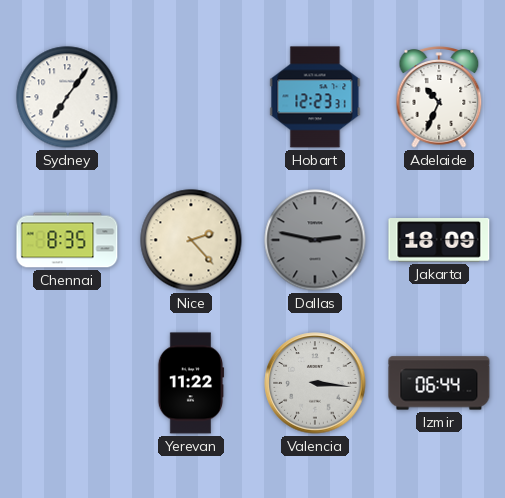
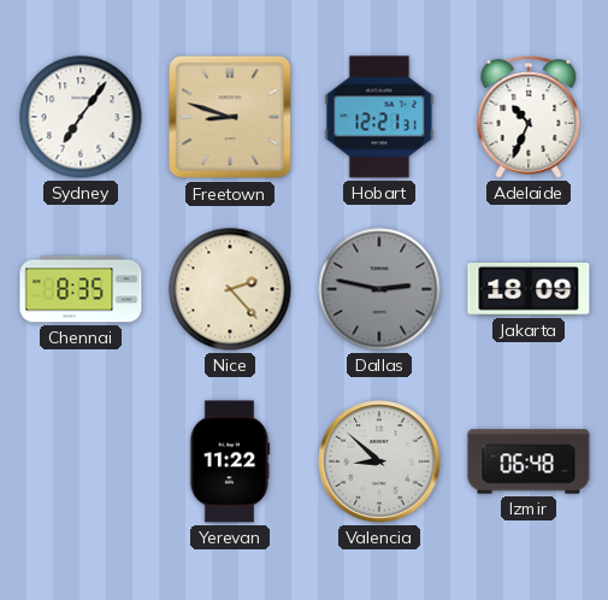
Freetown: none -> 8:48 (230, 117)
Hobart: 12:23 -> 12:21 (379, 117)
Valencia: 3:16 -> 8:52 (379, 461)
Izmir: 06:44 -> 06:48 (529, 461)
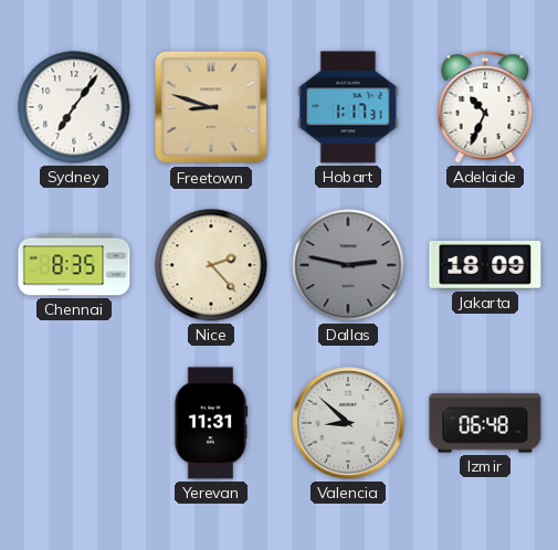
Hobart: 12:21 -> 1:17 (348, 107)
Yerevan: 11:22 -> 11:31 (211, 423)
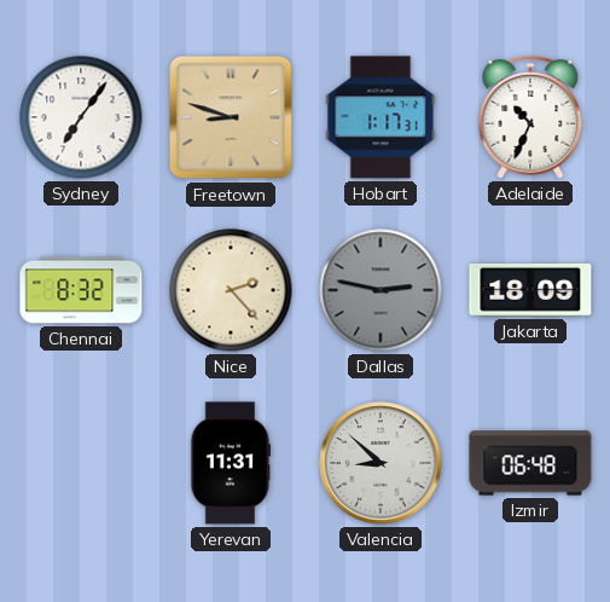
Chennai: 8:35 -> 8:32 (81, 290)
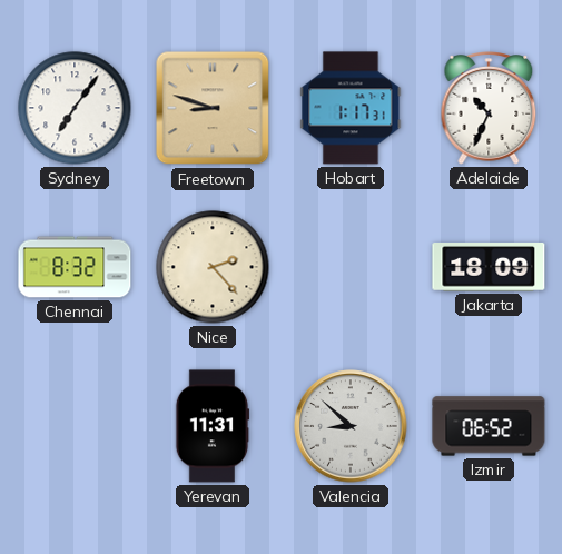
Dallas: 2:47 -> none (380, 290)
Izmir: 06:48 -> 06:52 (489, 426)
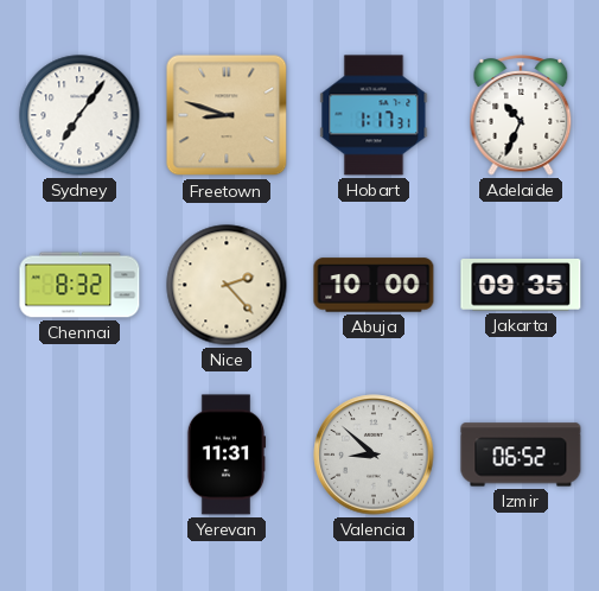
Abuja: none -> 10:00 (374, 285)
Jakarta: 18:09 -> 09:35 (521, 286)
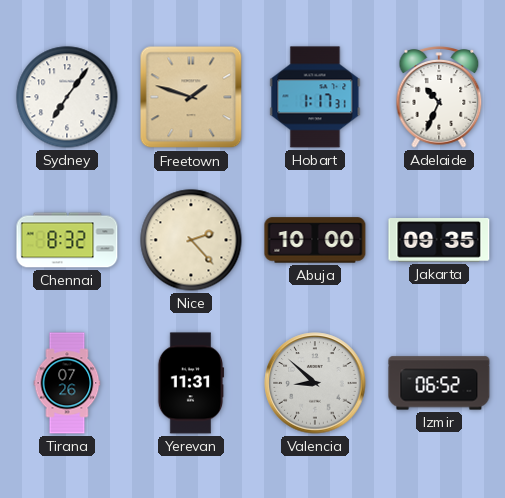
Freetown: 8:48 -> 1:48 (191, 97)
Tirana: none -> 07:26 (67, 383)
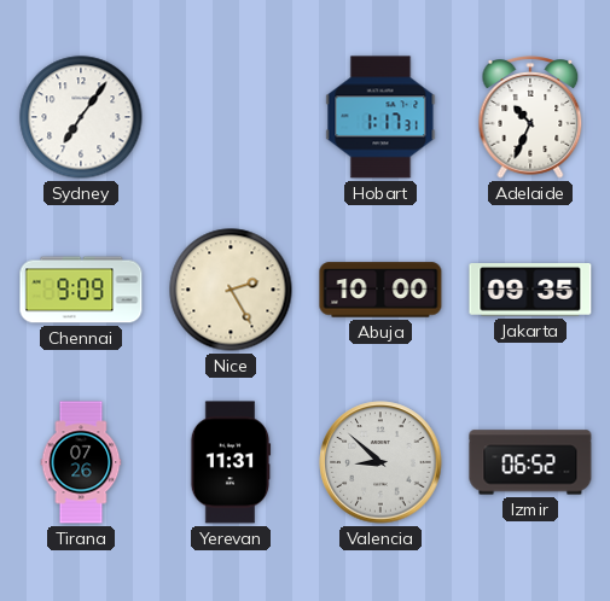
Freetown: 1:48 -> none (191, 97)
Chennai: 8:32 -> 9:09 (81, 290)
Nice: 2:23 -> 2:25 (231, 290)
